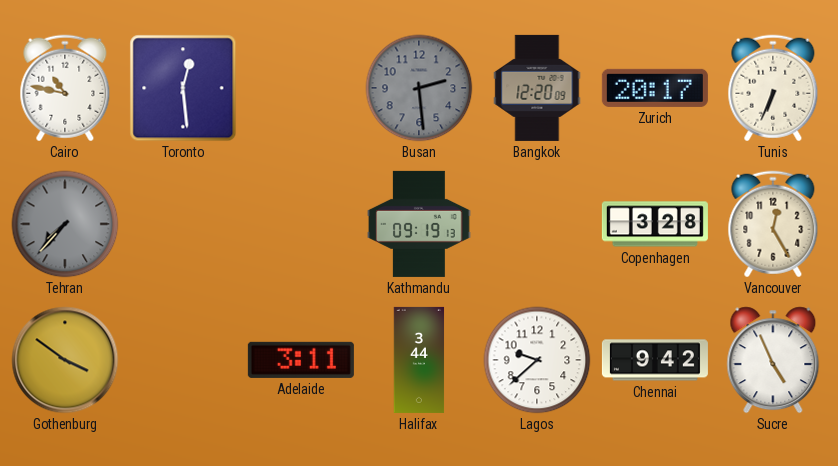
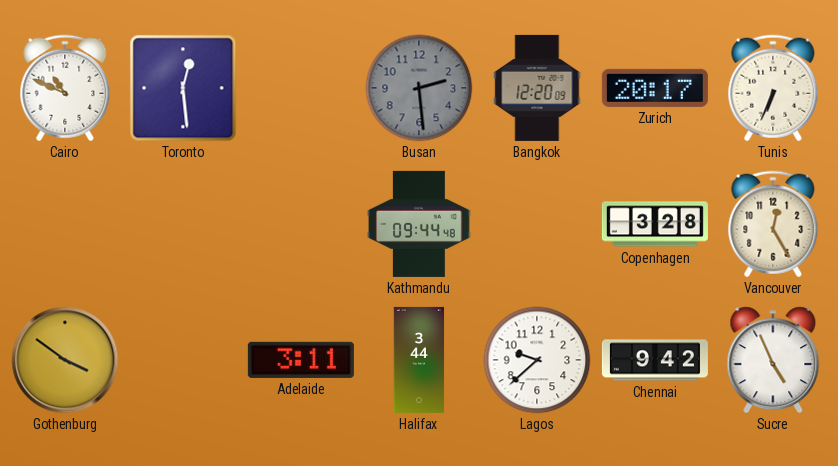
Cairo: 10:47 -> 10:49 (65, 88)
Tehran: 7:37 -> none (65, 224)
Kathmandu: 09:19 -> 09:44 (420, 224)
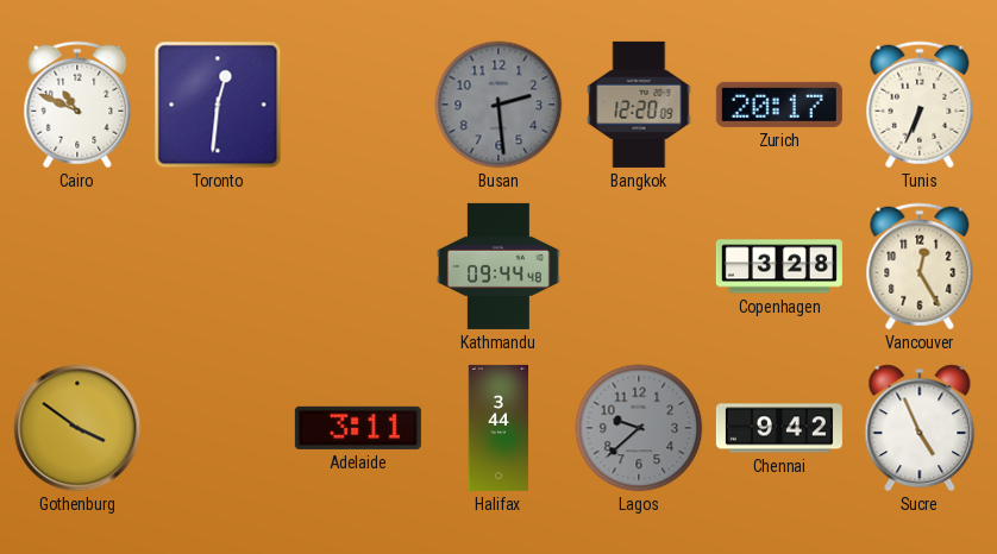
Toronto: 12:29 -> 12:31 (218, 105)
Lagos dial: white -> grey (639, 428)
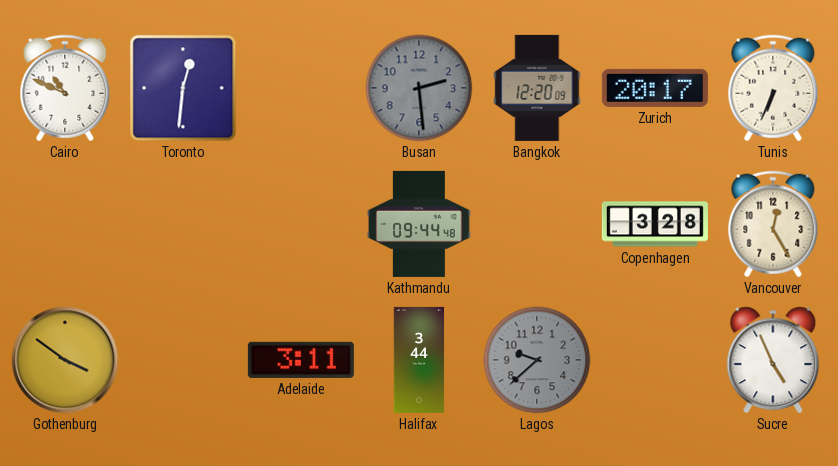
Chennai: 9:42 -> none (779, 428)
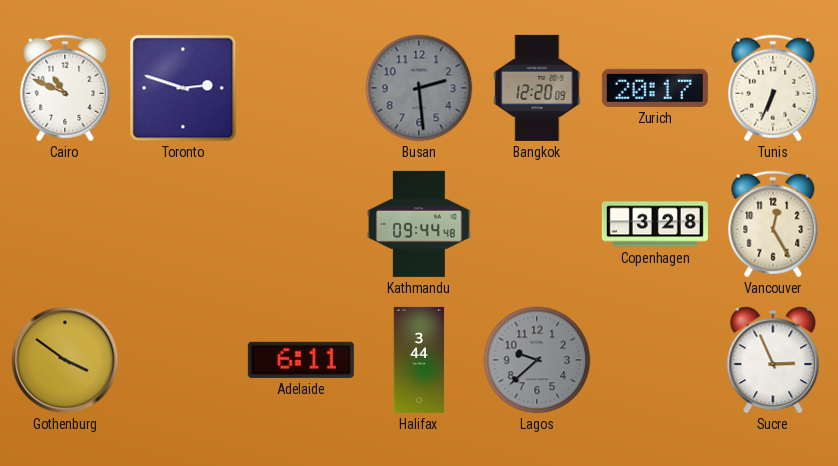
Toronto: 12:31 -> 2:48 (183, 88)
Adelaide: 3:11 -> 6:11 (301, 360)
Sucre: 4:56 -> 2:56 (773, 360)
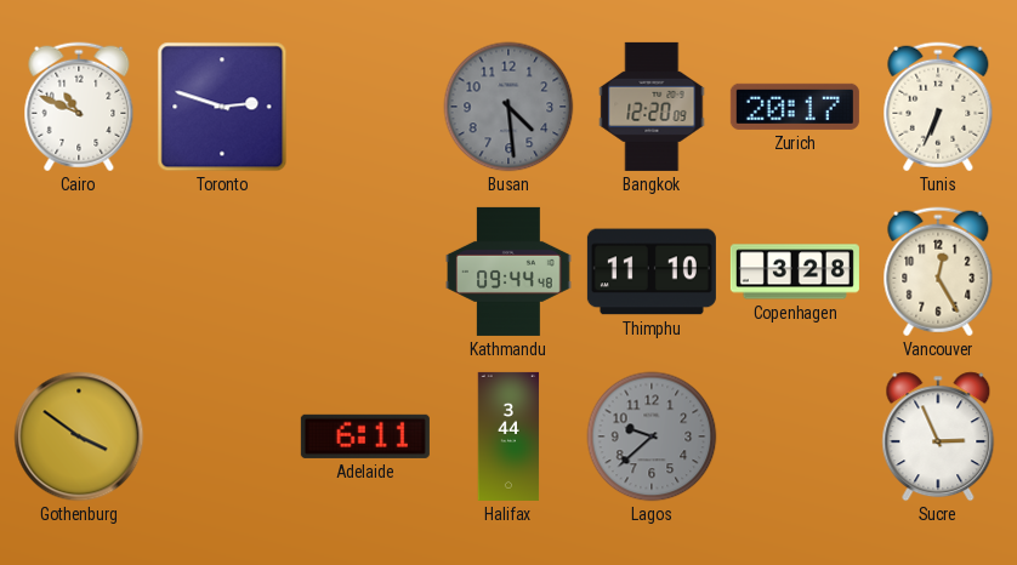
Busan: 2:29 -> 4:29 (508, 107)
Thimphu: none -> 11:10 (652, 272)
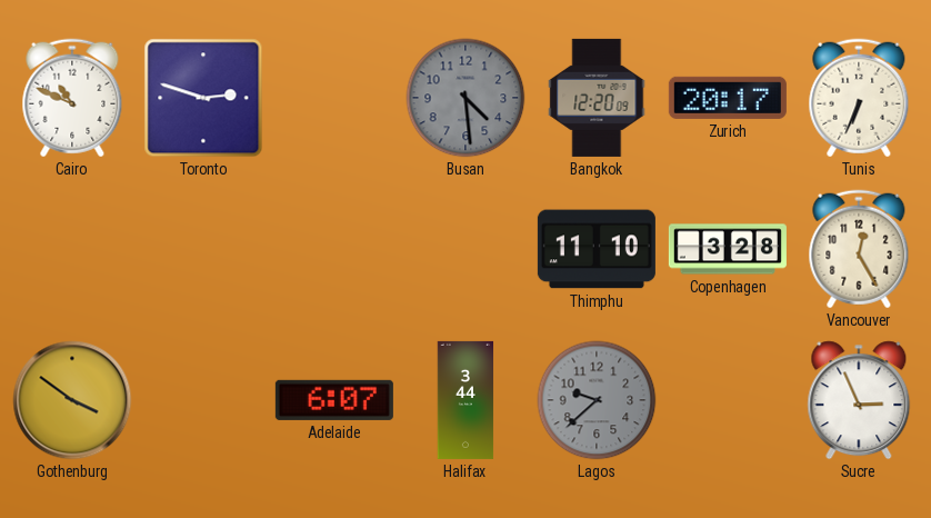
Kathmandu: 09:44 -> none (510, 272)
Adelaide: 6:11 -> 6:07 (334, 400)
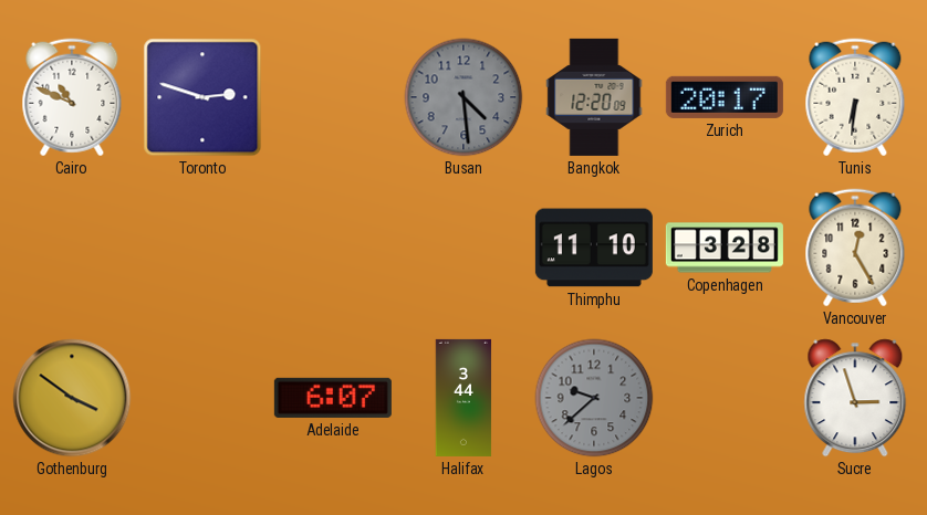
Tunis: 6:34 -> 6:31 (855, 97)
Sucre: 2:56 -> 2:57 (855, 398)
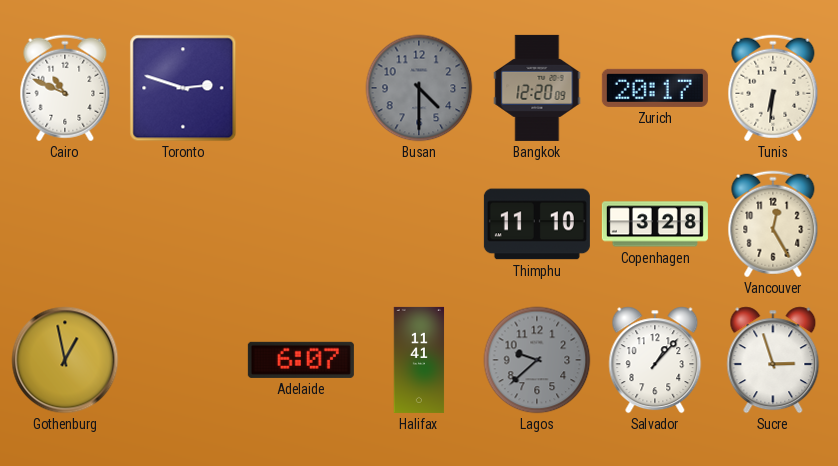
Busan: 4:29 -> 4:30 (419, 88)
Gothenburg: 3:51 -> 12:58 (65, 360)
Halifax: 3:44 -> 11:41 (419, 360)
Salvador: none -> 1:07 (655, 360)
